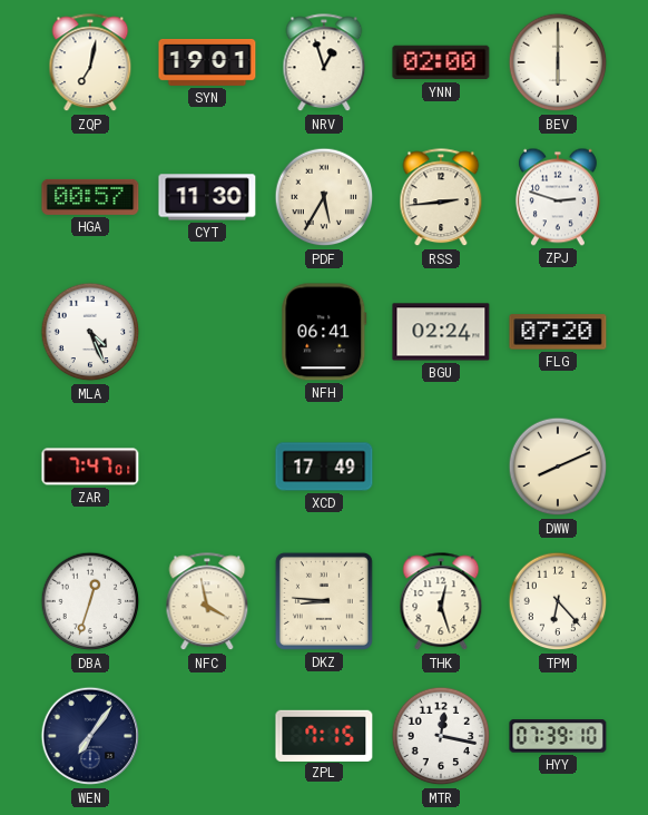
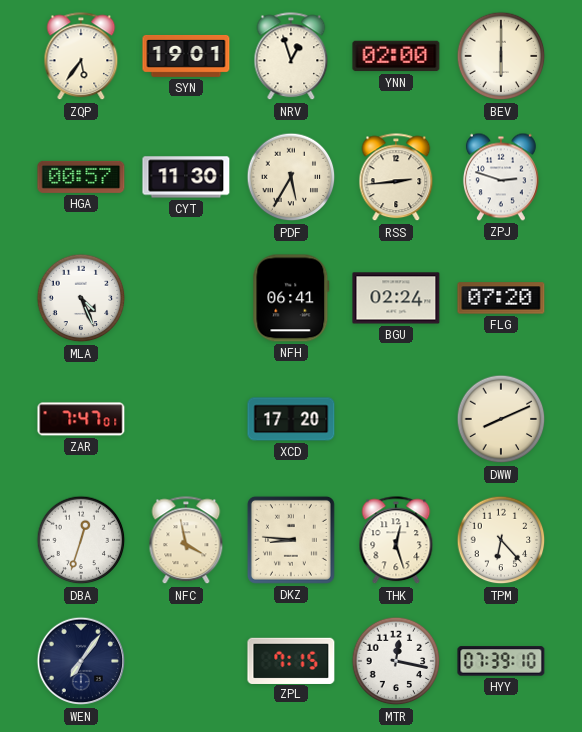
ZQP: 7:02 -> 5:36 (81, 57)
XCD: 17:49 -> 17:20 (291, 419)
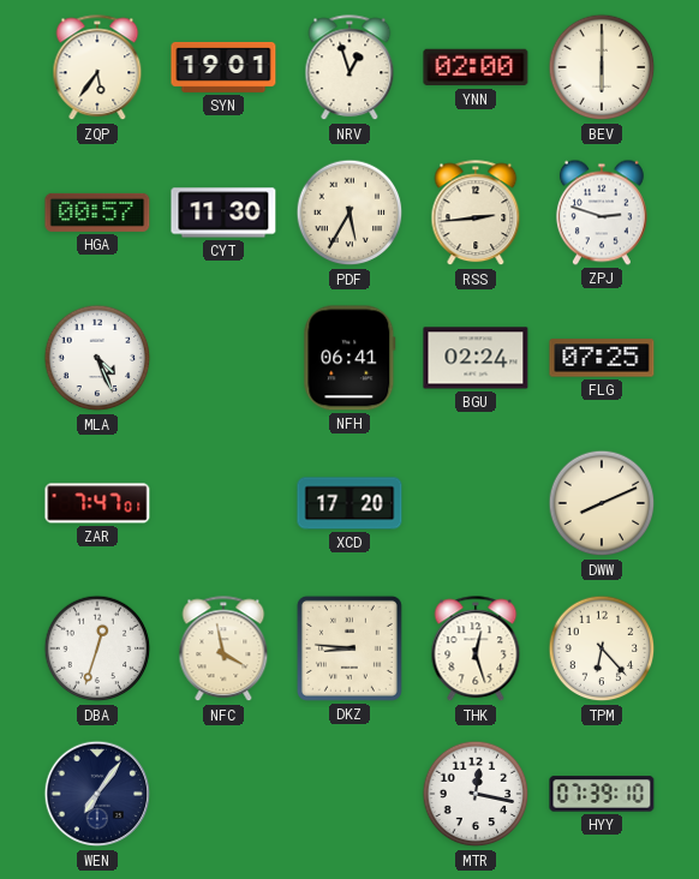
FLG: 07:20 -> 07:25 (602, 358)
ZPL: 7:15 -> none (291, 660)
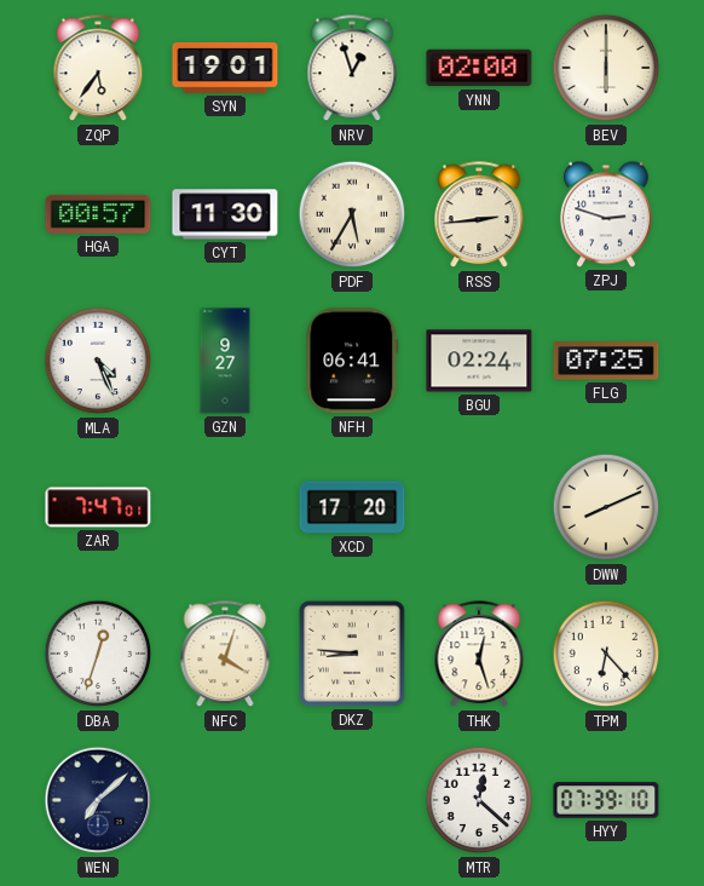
GZN: none -> 9:27 (225, 361)
NFC: 3:58 -> 4:03 (225, 655)
WEN: 7:06 -> 7:08 (98, 800)
MTR: 12:17 -> 12:22 (479, 800)
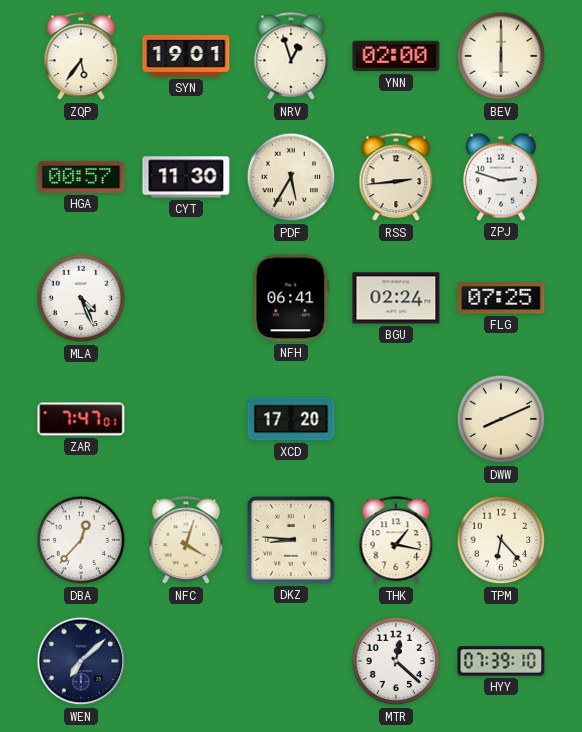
GZN: 9:27 -> none (225, 361)
DBA: 12:33 -> 12:37 (81, 540)
THK: 12:27 -> 1:17 (396, 541)
